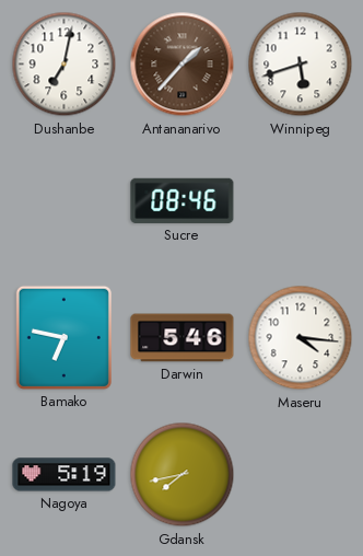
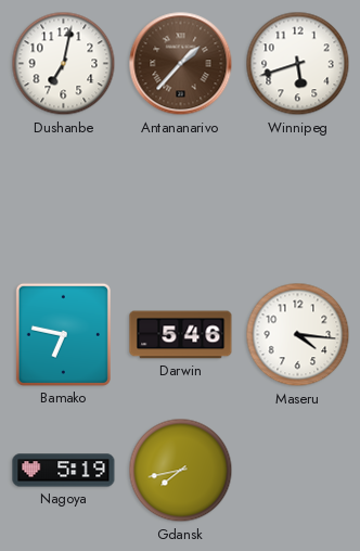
Sucre: 08:46 -> none (183, 200)
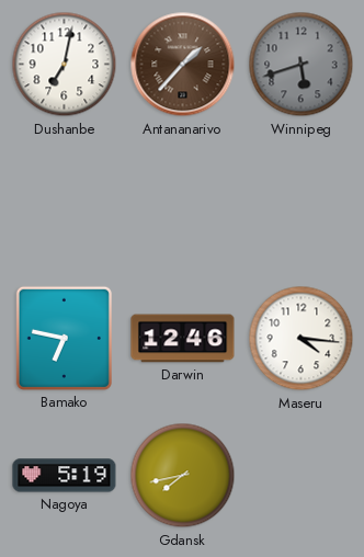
Winnipeg dial: white -> grey (302, 65)
Darwin: 5:46 -> 12:46 (183, 339)
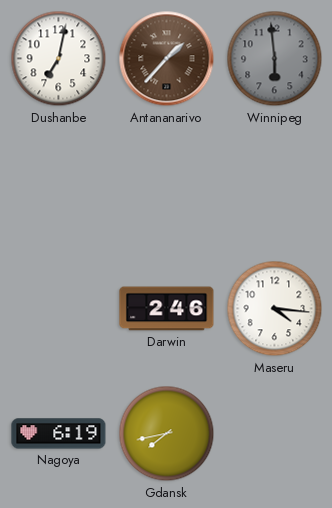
Winnipeg: 5:42 -> 5:59 (275, 59)
Bamako: 6:47 -> none (64, 338)
Darwin: 12:46 -> 2:46 (167, 309)
Nagoya: 5:19 -> 6:19 (59, 434)
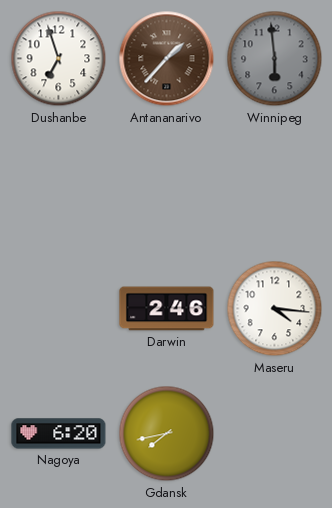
Dushanbe: 7:02 -> 6:57 (59, 59)
Nagoya: 6:19 -> 6:20 (59, 434)
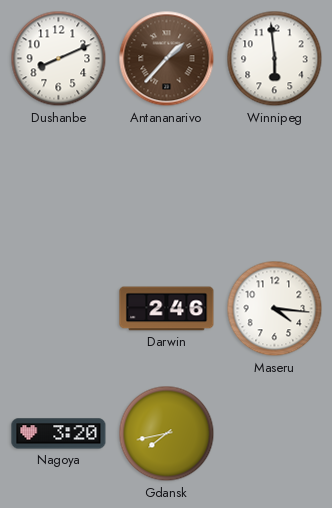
Dushanbe: 6:57 -> 8:11 (59, 59)
Winnipeg dial: grey -> white (275, 59)
Nagoya: 6:20 -> 3:20 (59, 434)
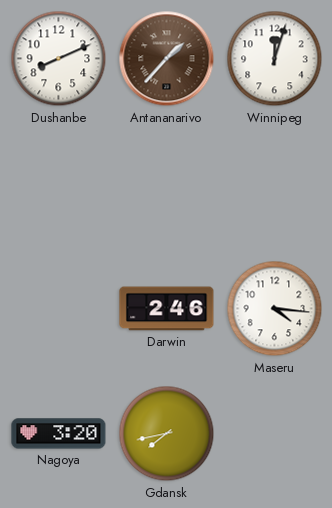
Winnipeg: 5:59 -> 12:03 (275, 59)
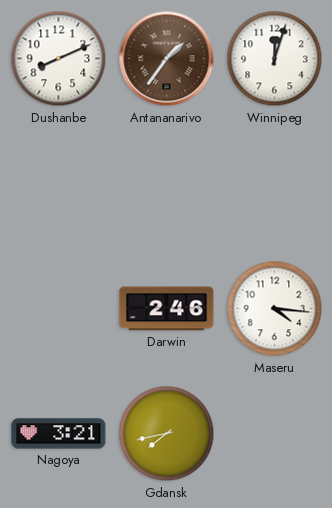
Antananarivo: 1:37 -> 1:36 (167, 59)
Nagoya: 3:20 -> 3:21 (59, 434)
